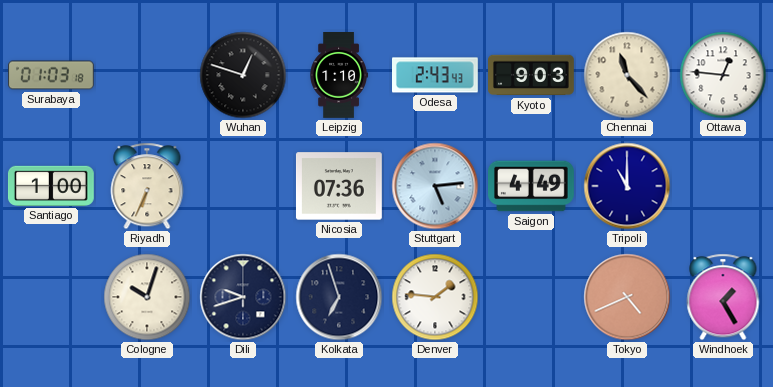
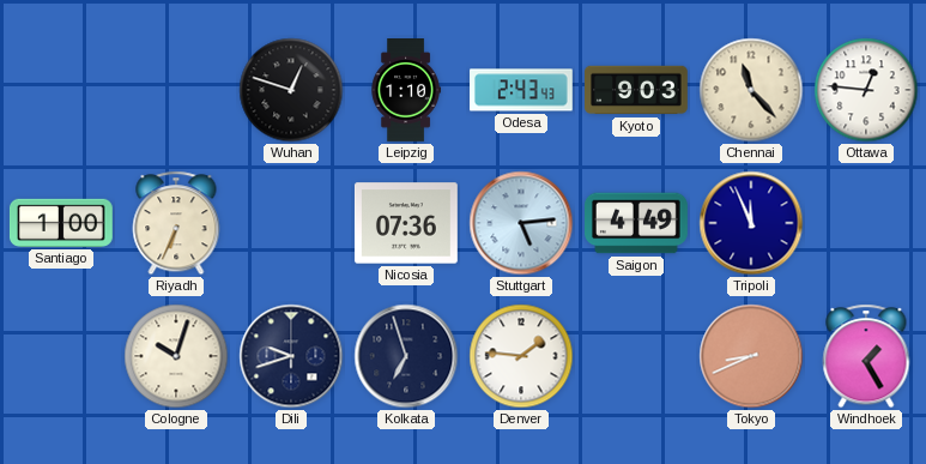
Surabaya: 01:03 -> none (52, 75)
Tripoli: 11:00 -> 11:56 (751, 223)
Tokyo: 4:41 -> 8:41 (751, 356)
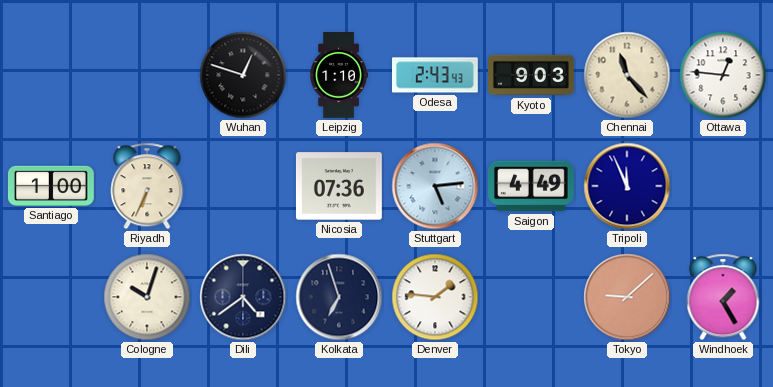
Dili: 9:42 -> 4:39 (243, 297)
Tokyo: 8:41 -> 9:08 (627, 297)
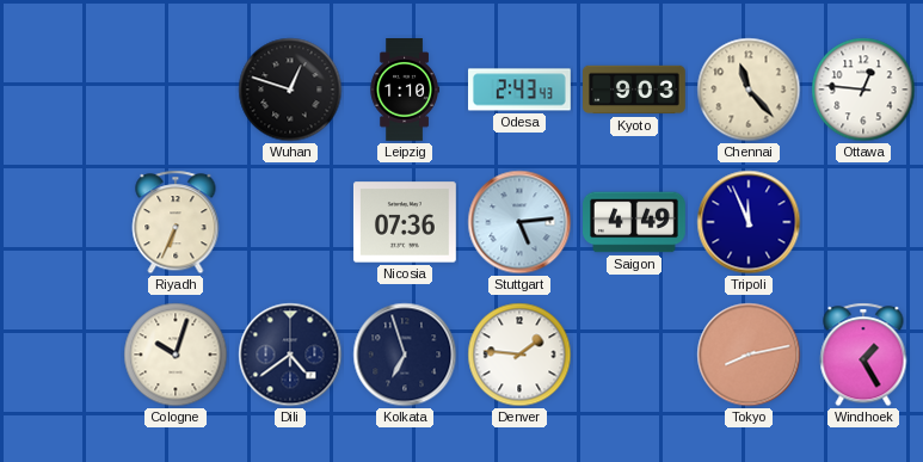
Santiago: 1:00 -> none (51, 186)
Tokyo: 9:08 -> 8:13 (749, 355)
